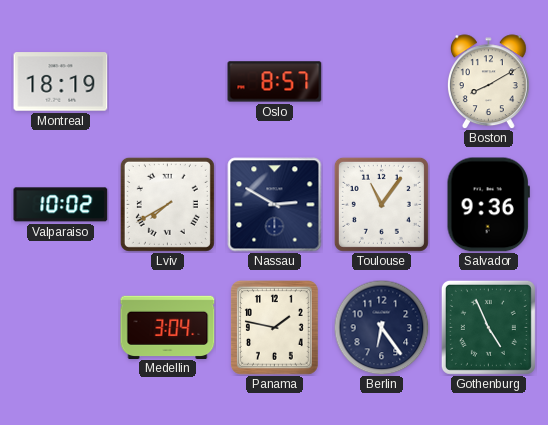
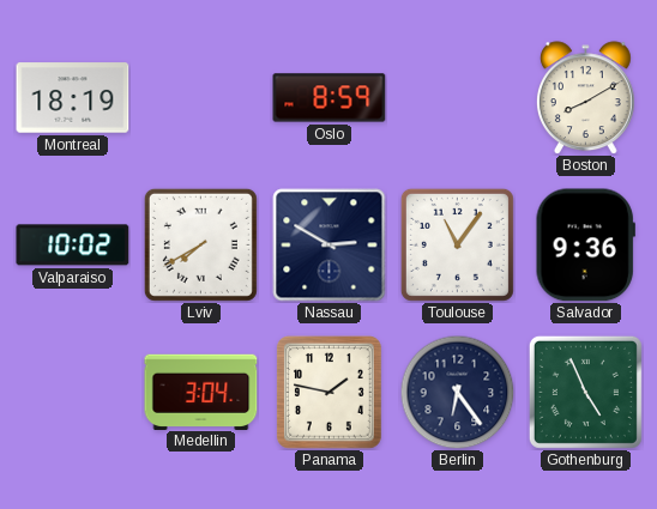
Oslo: 8:57 -> 8:59 (330, 98)
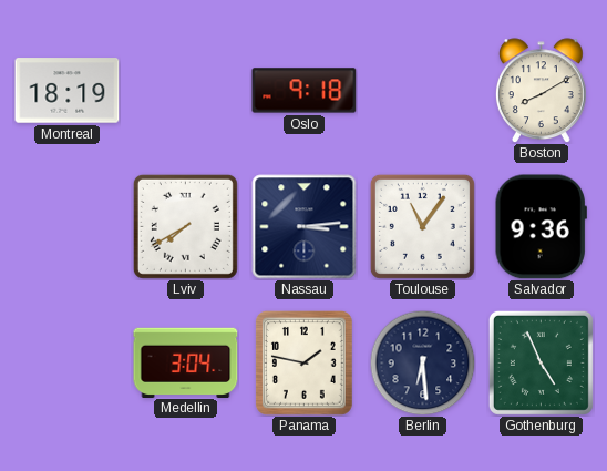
Oslo: 8:59 -> 9:18 (305, 91)
Valparaiso: 10:02 -> none (73, 246)
Nassau: 2:50 -> 3:14 (305, 227)
Berlin: 6:24 -> 6:29 (422, 362)
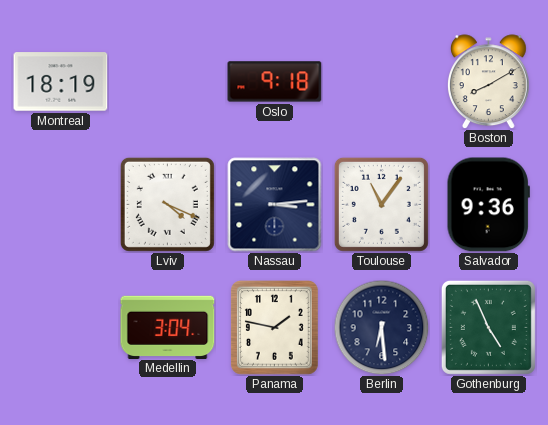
Lviv: 7:40 -> 4:19 (167, 204)
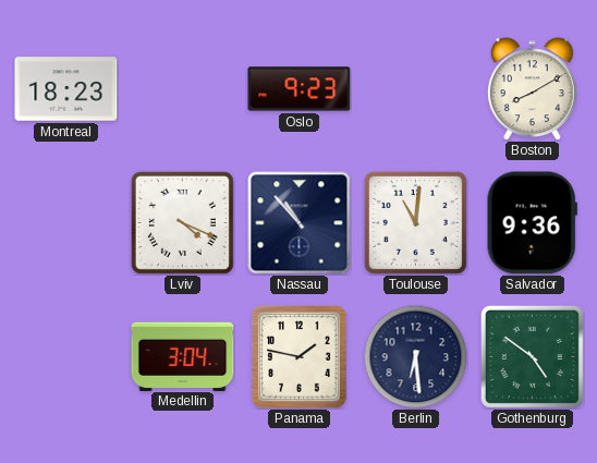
Montreal: 18:19 -> 18:23 (66, 89)
Oslo: 9:18 -> 9:23 (300, 89)
Nassau: 3:14 -> 10:53 (300, 223)
Toulouse: 11:06 -> 11:01 (415, 222)
Gothenburg: 4:56 -> 4:51 (532, 356)
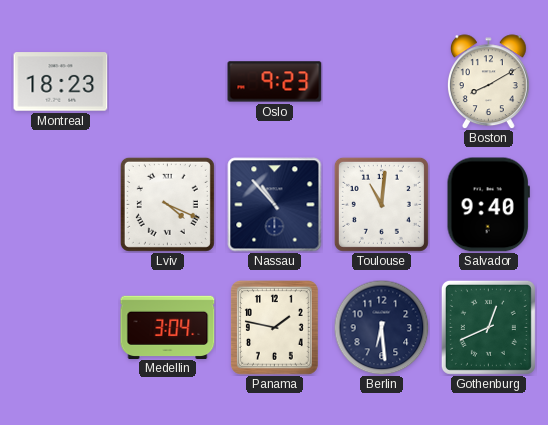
Salvador: 9:36 -> 9:40 (488, 205)
Gothenburg: 4:51 -> 12:41 (488, 327)
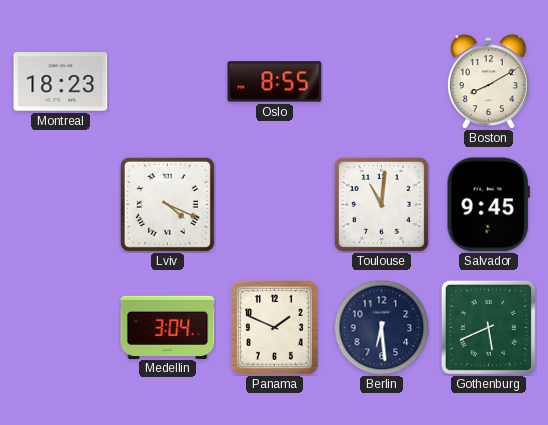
Oslo: 9:23 -> 8:55 (275, 82)
Nassau: 10:53 -> none (275, 205)
Salvador: 9:40 -> 9:45 (488, 205)
Panama: 1:47 -> 1:49 (274, 327)
Gothenburg: 12:41 -> 5:41 (488, 327)
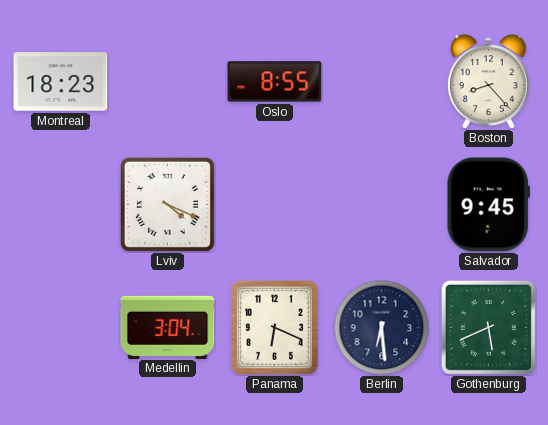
Boston: 8:10 -> 8:23 (488, 82)
Toulouse: 11:01 -> none (381, 204)
Panama: 1:49 -> 6:19 (274, 327)
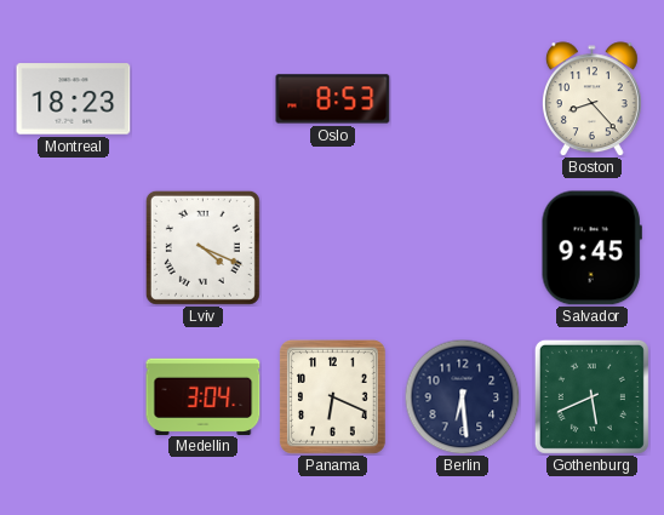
Oslo: 8:55 -> 8:53 (333, 99)
